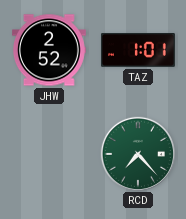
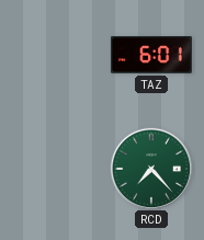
JHW: 2:52 -> none (49, 50)
TAZ: 1:01 -> 6:01 (151, 56)
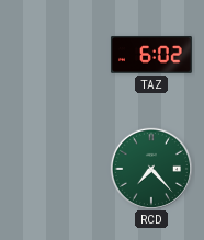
TAZ: 6:01 -> 6:02 (151, 56)
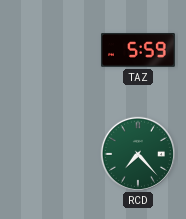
TAZ: 6:02 -> 5:59 (138, 51)
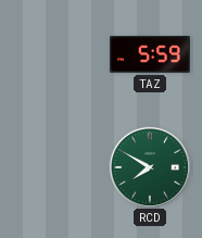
RCD: 7:23 -> 7:50 (149, 166)
